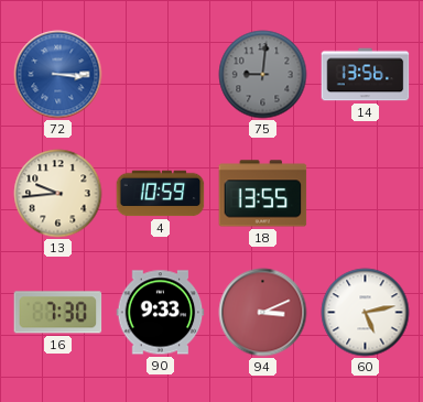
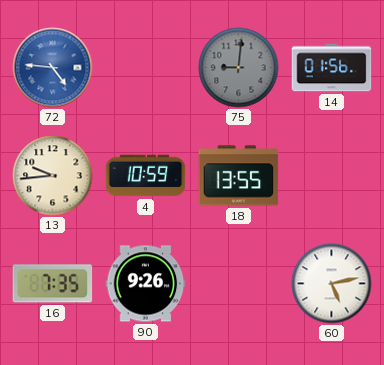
72: 3:15 -> 4:46 (53, 68)
14: 13:56 -> 01:56 (332, 68)
16: 7:30 -> 7:35 (53, 284)
90: 9:33 -> 9:26 (146, 284)
94: 3:11 -> none (263, 313)
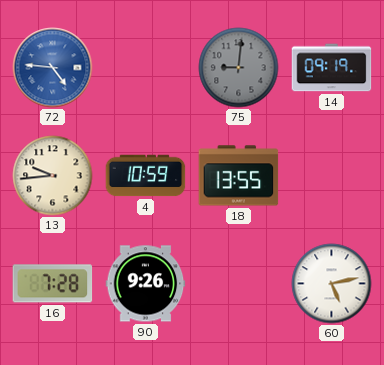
14: 01:56 -> 09:19 (332, 68)
16: 7:35 -> 7:28 (53, 284)
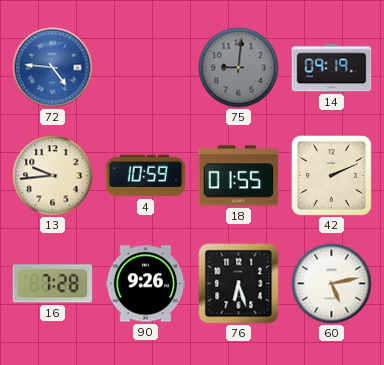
18: 13:55 -> 01:55 (239, 176)
42: none -> 2:11 (332, 176)
76: none -> 6:27 (239, 284)
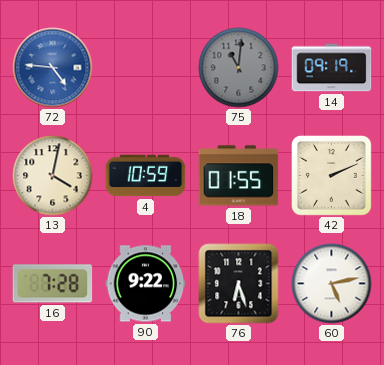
75: 9:01 -> 11:01 (239, 68)
13: 9:44 -> 4:02 (53, 176)
90: 9:26 -> 9:22 (146, 284)
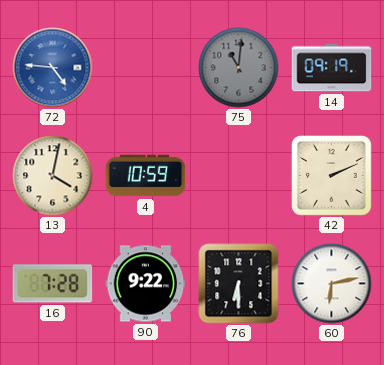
18: 01:55 -> none (239, 176)
76: 6:27 -> 6:30 (239, 284)
60: 5:13 -> 6:13 (332, 284)
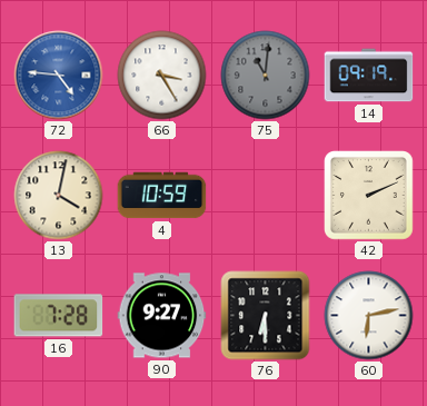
66: none -> 3:25 (162, 76)
90: 9:22 -> 9:27 (162, 316)
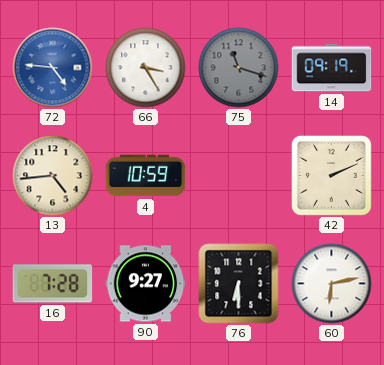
75: 11:01 -> 11:18 (239, 68)
13: 4:02 -> 4:44 (53, 176)
